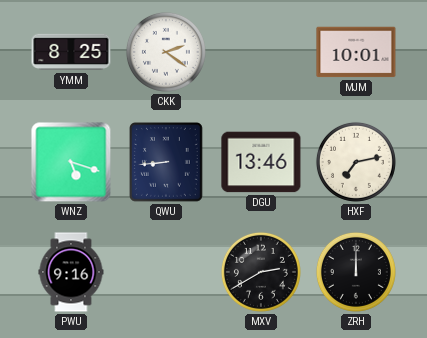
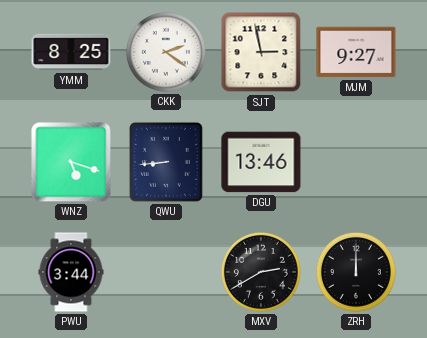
SJT: none -> 2:58 (261, 52)
MJM: 10:01 -> 9:27 (356, 52)
HXF: 7:13 -> none (356, 162)
PWU: 9:16 -> 3:44 (71, 272)
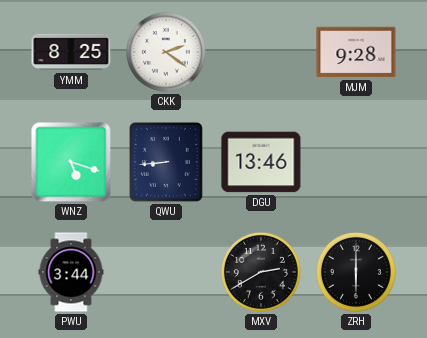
SJT: 2:58 -> none (261, 52)
MJM: 9:27 -> 9:28 (356, 52)
ZRH: 12:00 -> 6:00 (356, 272)
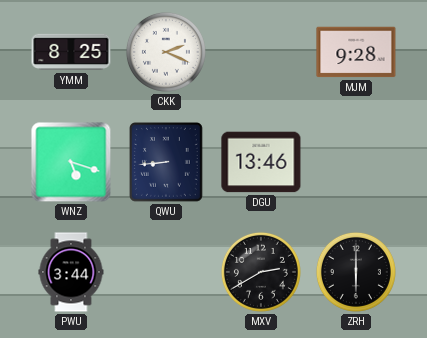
CKK: 2:21 -> 2:19 (166, 52)
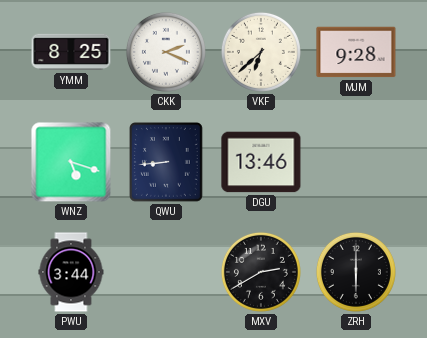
VKF: none -> 6:38 (261, 52)
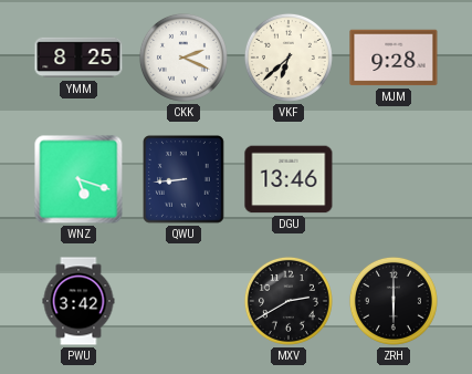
PWU: 3:44 -> 3:42 (78, 301)
